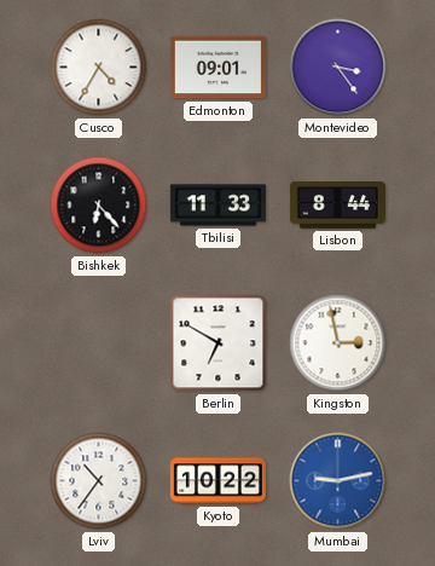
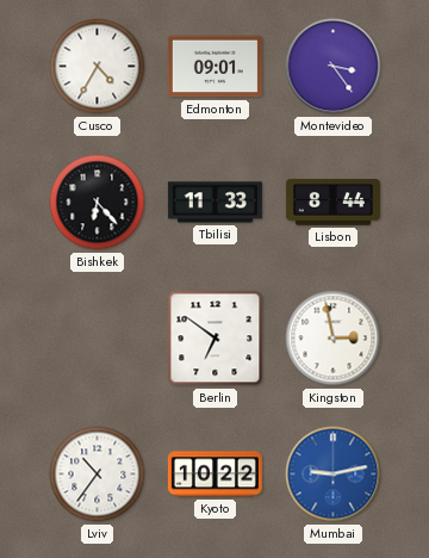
Berlin: 6:50 -> 6:51 (216, 339)
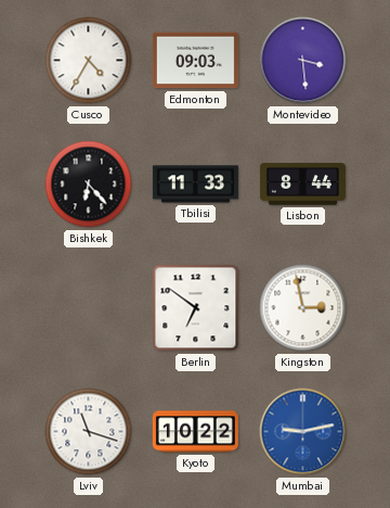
Edmonton: 09:01 -> 09:03 (195, 61)
Montevideo: 3:24 -> 3:29 (303, 61)
Lviv: 10:36 -> 11:18 (89, 432)
